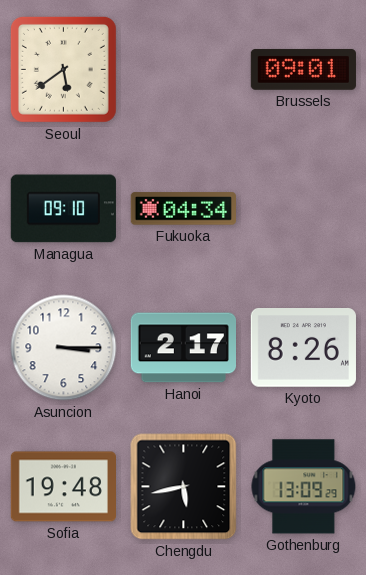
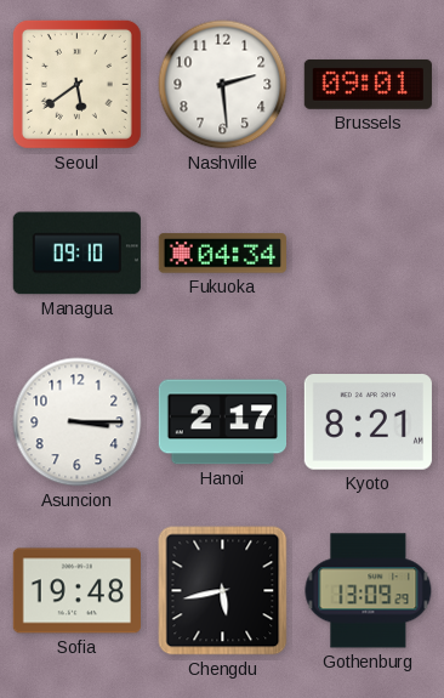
Nashville: none -> 2:29 (223, 85)
Kyoto: 8:26 -> 8:21 (368, 422)
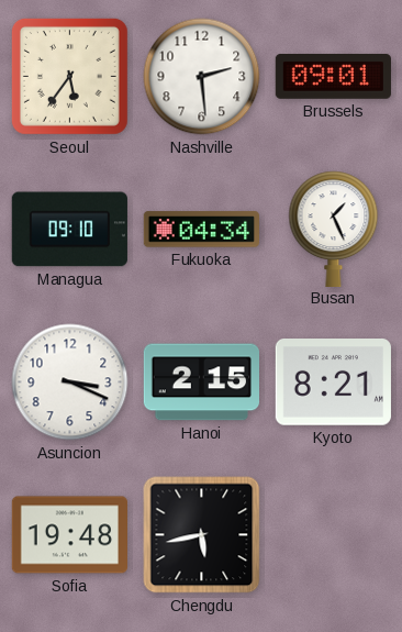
Seoul: 5:39 -> 5:36 (69, 76)
Busan: none -> 1:26 (334, 229)
Asuncion: 3:15 -> 3:19 (70, 382)
Hanoi: 2:17 -> 2:15 (201, 382)
Gothenburg: 13:09 -> none (369, 591)
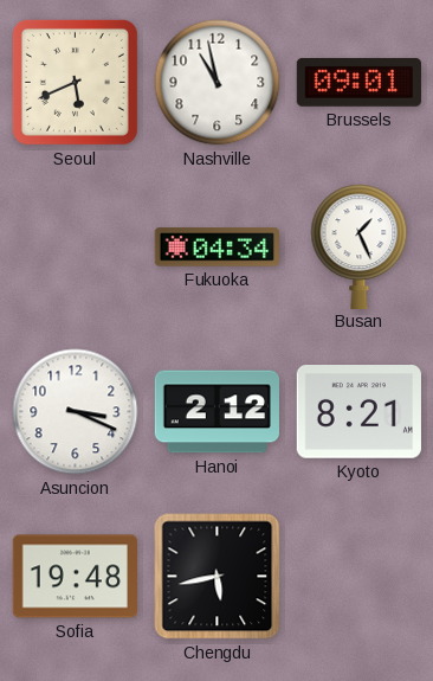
Seoul: 5:36 -> 5:41 (75, 82)
Nashville: 2:29 -> 10:58 (218, 83)
Managua: 09:10 -> none (69, 230)
Hanoi: 2:15 -> 2:12 (217, 412)
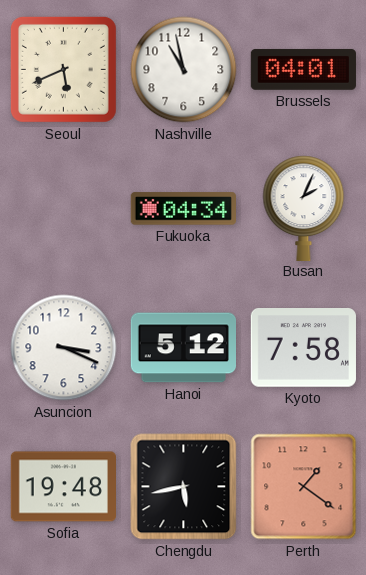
Brussels: 09:01 -> 04:01 (303, 69)
Busan: 1:26 -> 2:04 (304, 208)
Hanoi: 2:12 -> 5:12 (183, 348)
Kyoto: 8:21 -> 7:58 (303, 348)
Perth: none -> 1:21 (304, 487)
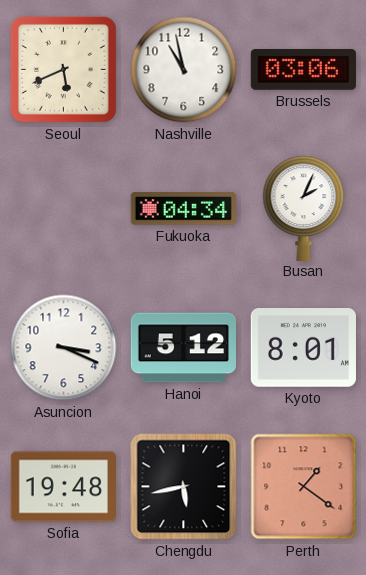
Brussels: 04:01 -> 03:06 (303, 69)
Kyoto: 7:58 -> 8:01 (303, 348)
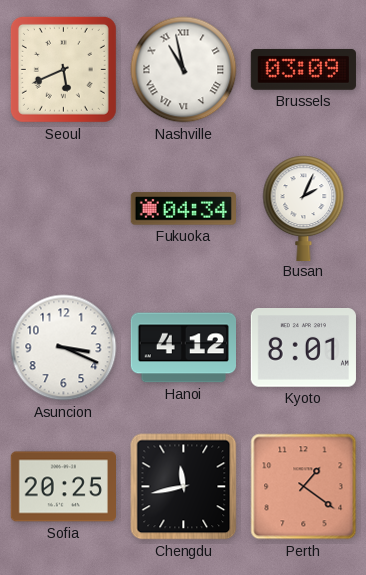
Nashville numerals: Arabic -> Roman (184, 70)
Brussels: 03:06 -> 03:09 (303, 69)
Hanoi: 5:12 -> 4:12 (183, 348)
Sofia: 19:48 -> 20:25 (63, 487)
Chengdu: 5:43 -> 11:43 (184, 487)
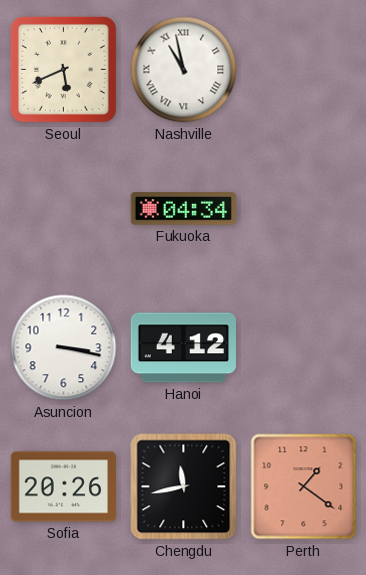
Brussels: 03:09 -> none (303, 69)
Busan: 2:04 -> none (304, 208)
Asuncion: 3:19 -> 3:17 (64, 348)
Kyoto: 8:01 -> none (303, 348)
Sofia: 20:25 -> 20:26 (63, 487)
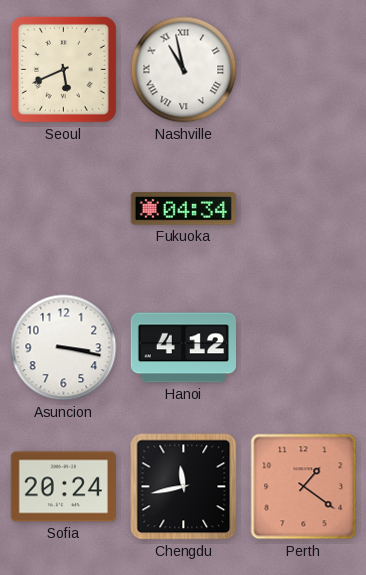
Sofia: 20:26 -> 20:24 (63, 487)
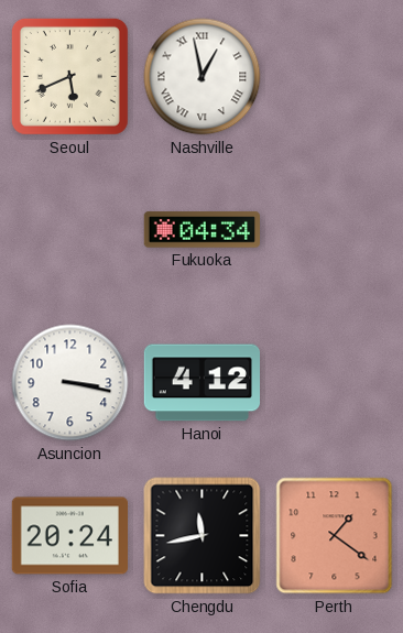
Nashville: 10:58 -> 12:58 (203, 77)
